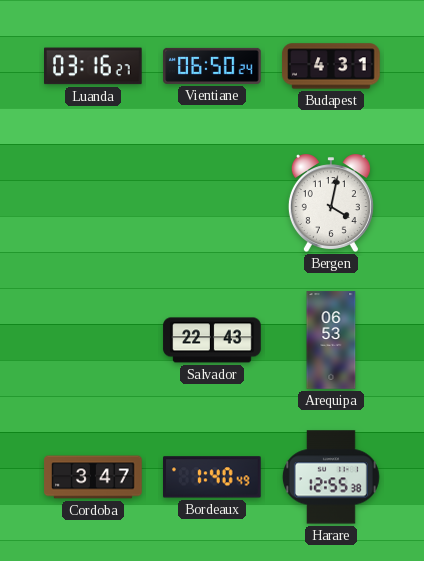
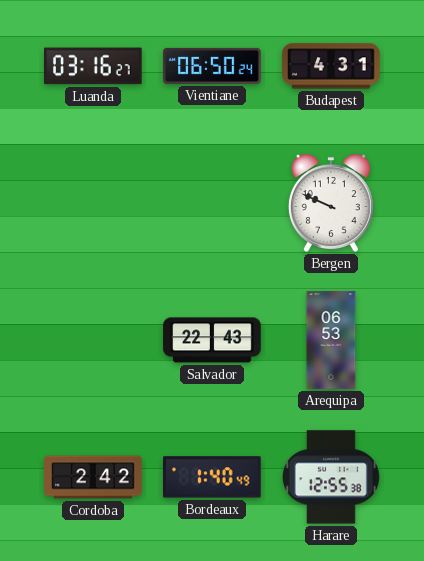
Bergen: 4:02 -> 9:49 (331, 203)
Cordoba: 3:47 -> 2:42 (93, 477)
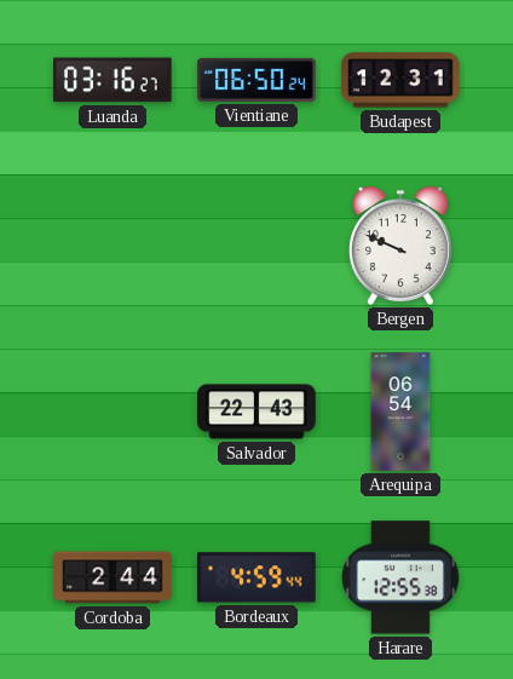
Budapest: 4:31 -> 12:31 (400, 80)
Arequipa: 06:53 -> 06:54 (400, 412)
Cordoba: 2:42 -> 2:44 (113, 577)
Bordeaux: 1:40 -> 4:59 (256, 577)
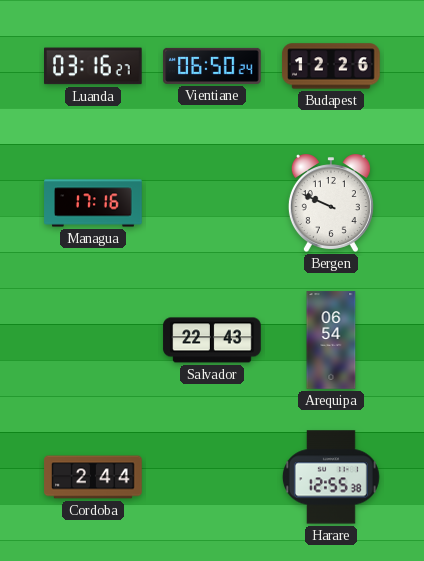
Budapest: 12:31 -> 12:26 (331, 66)
Managua: none -> 17:16 (93, 203)
Bordeaux: 4:59 -> none (256, 577)
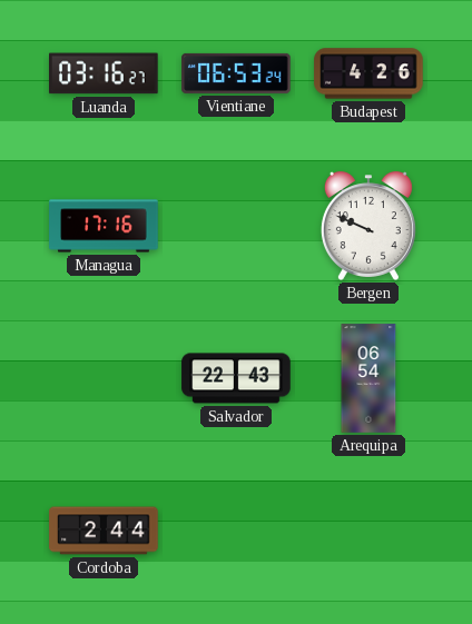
Vientiane: 06:50 -> 06:53 (236, 73)
Budapest: 12:26 -> 4:26 (368, 73)
Harare: 12:55 -> none (331, 477)
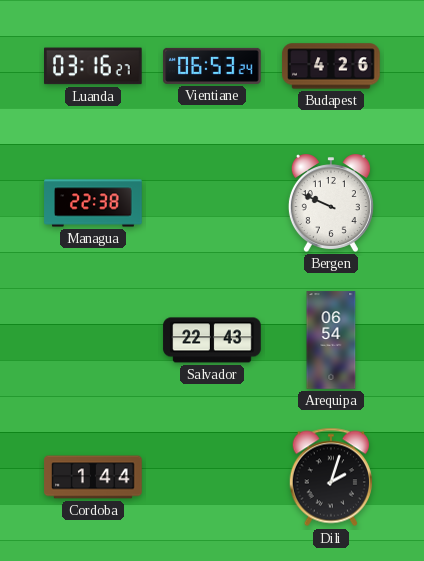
Managua: 17:16 -> 22:38 (93, 203)
Cordoba: 2:44 -> 1:44 (93, 477)
Dili: none -> 2:03 (331, 477)
